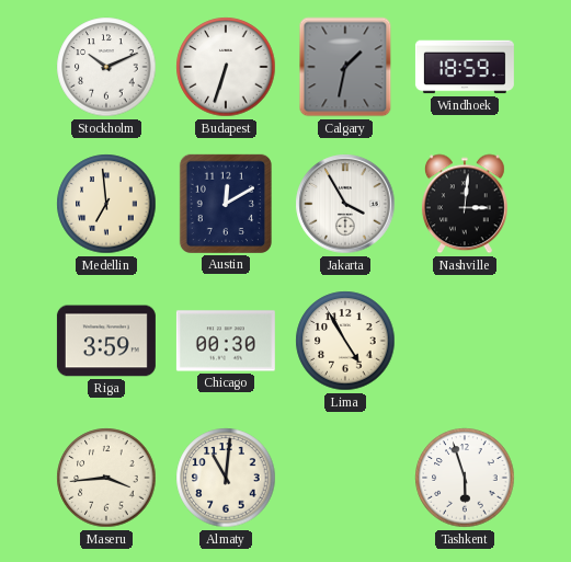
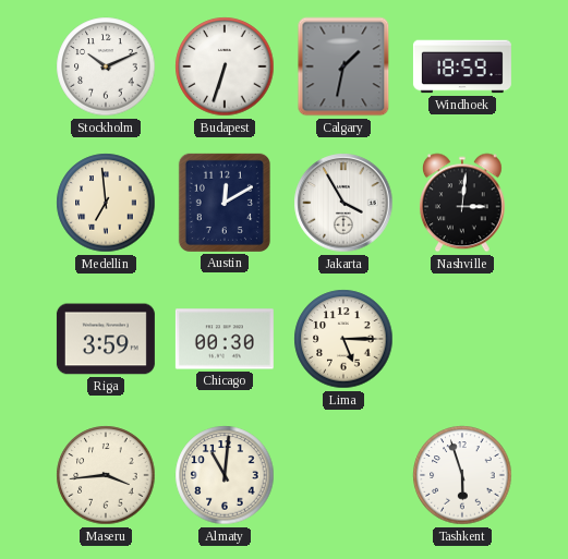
Lima: 4:55 -> 5:15 (343, 339)
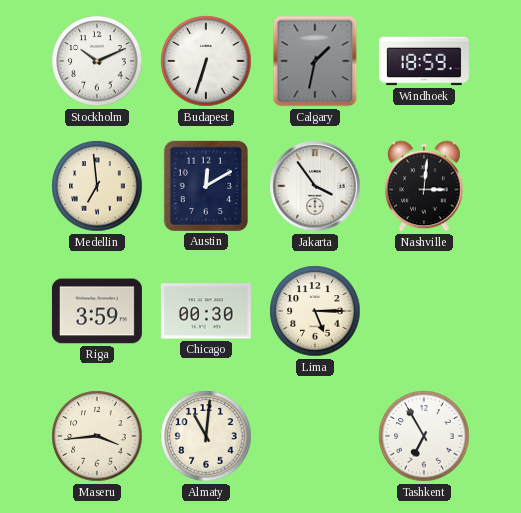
Jakarta: 3:55 -> 3:54 (315, 186)
Tashkent: 5:57 -> 6:55 (424, 436)
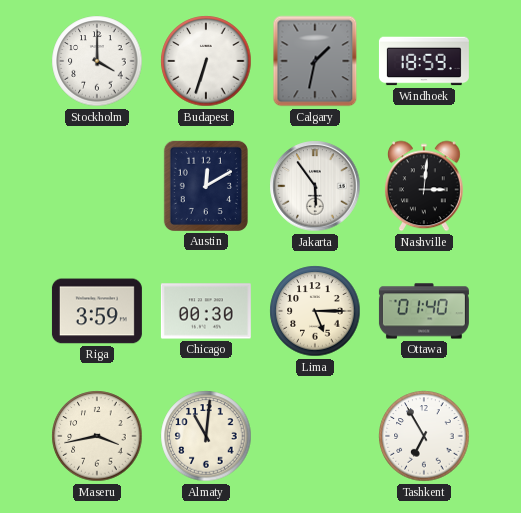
Stockholm: 10:11 -> 4:00 (97, 61)
Medellin: 6:59 -> none (97, 186)
Jakarta: 3:54 -> 5:54 (315, 186)
Ottawa: none -> 01:40 (424, 311)
Maseru: 3:44 -> 3:43 (97, 436)
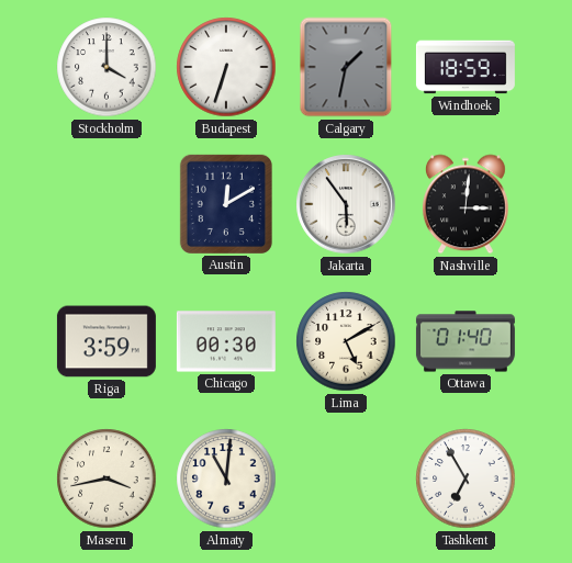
Lima: 5:15 -> 5:10 (346, 341)
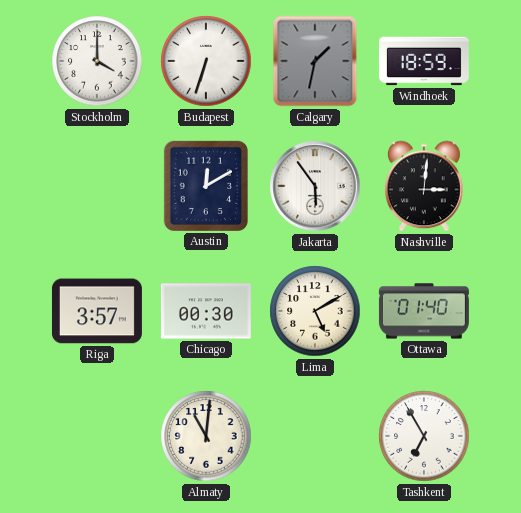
Riga: 3:59 -> 3:57 (97, 311)
Maseru: 3:43 -> none (106, 478)
